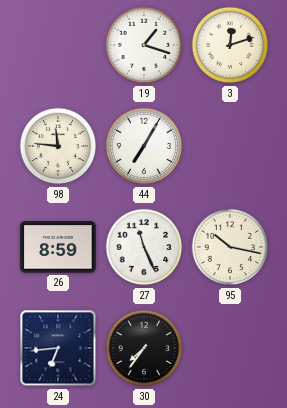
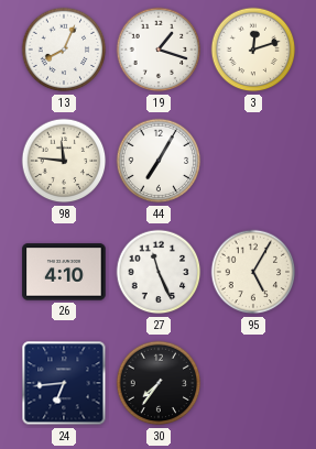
13: none -> 8:04 (64, 50)
26: 8:59 -> 4:10 (64, 272)
95: 10:17 -> 5:05 (253, 272)
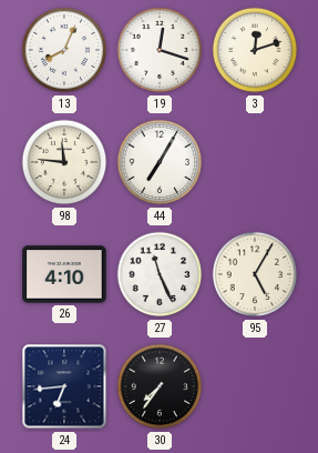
19: 1:18 -> 12:18 (160, 50)
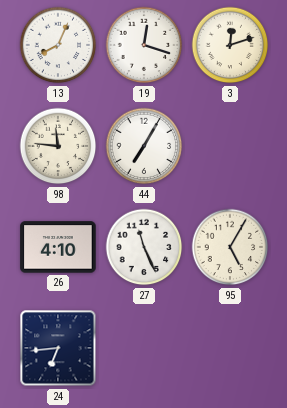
30: 7:36 -> none (160, 386)
